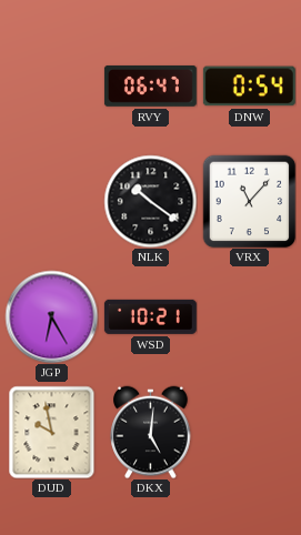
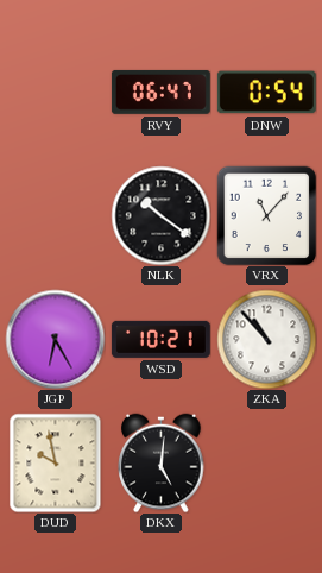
ZKA: none -> 10:53 (266, 339)
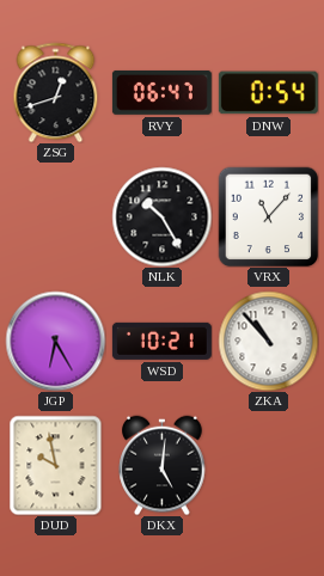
ZSG: none -> 12:42 (56, 92)
NLK: 10:21 -> 10:25 (161, 216)
